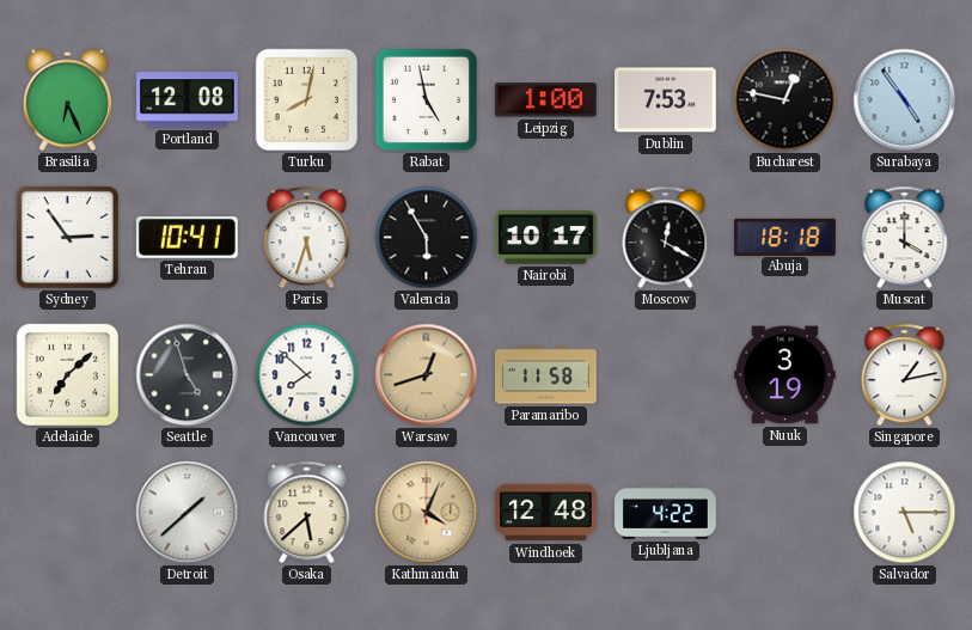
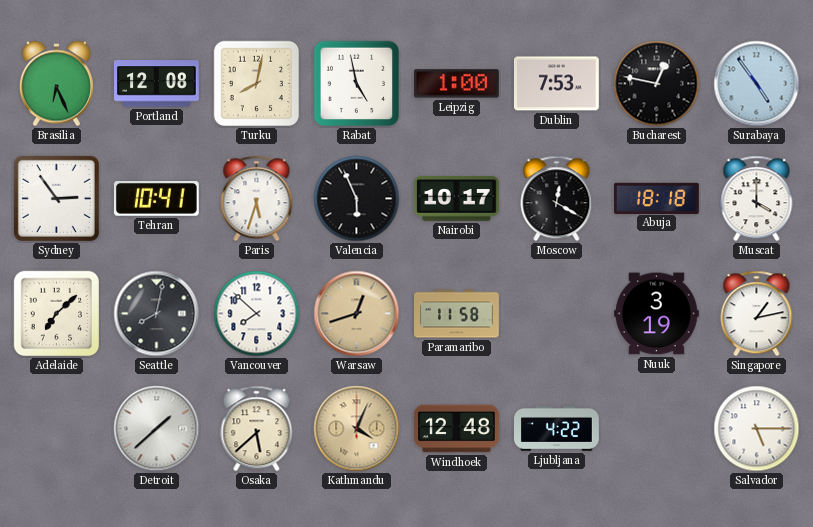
Valencia: 5:55 -> 5:56 (357, 199)
Seattle: 4:57 -> 8:02 (157, 314)
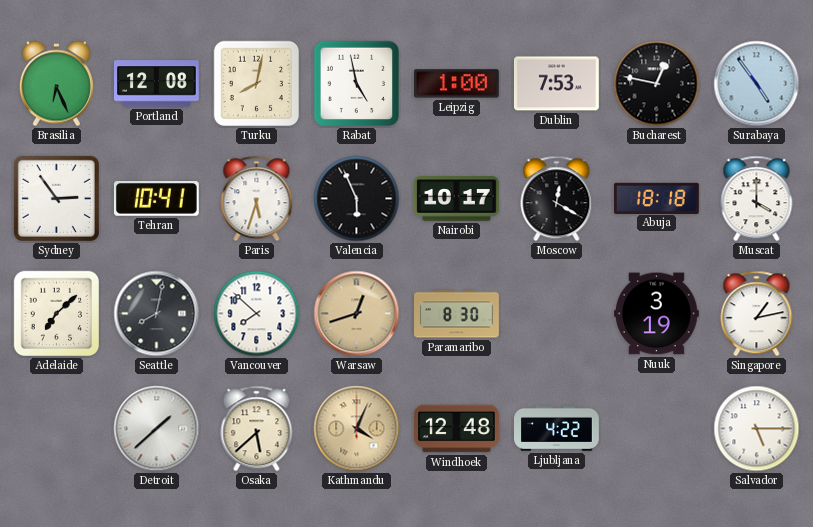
Paramaribo: 11:58 -> 8:30 (457, 314)
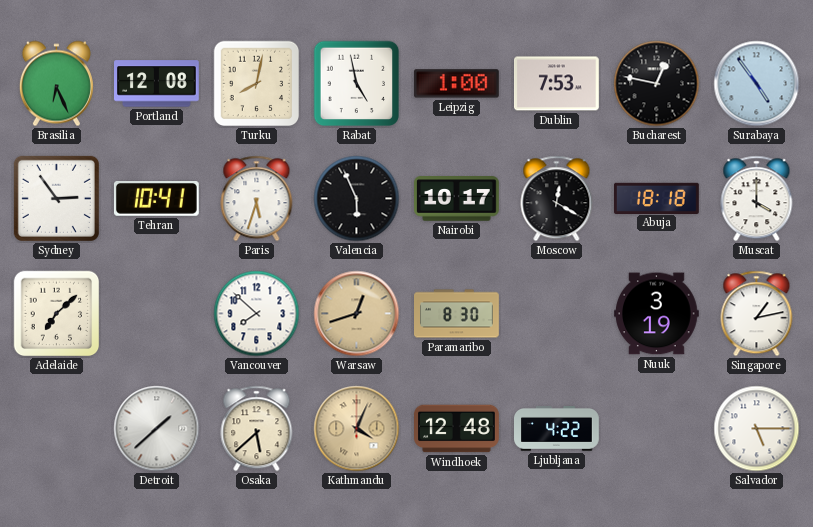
Seattle: 8:02 -> none (157, 314)
